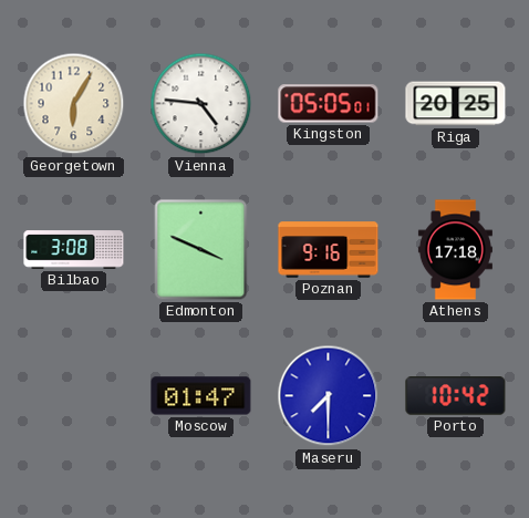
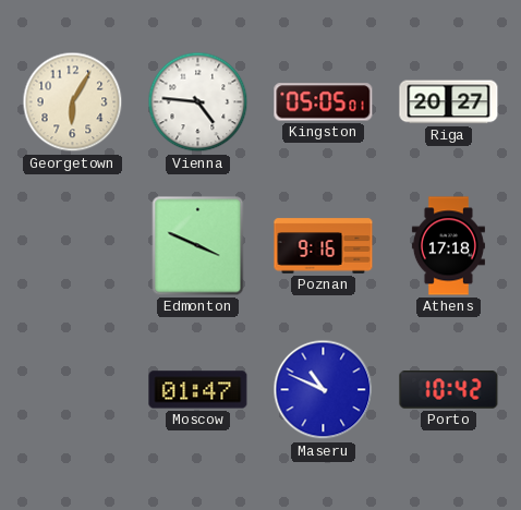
Riga: 20:25 -> 20:27 (449, 102)
Bilbao: 3:08 -> none (74, 250)
Maseru: 7:30 -> 10:49 (324, 390)
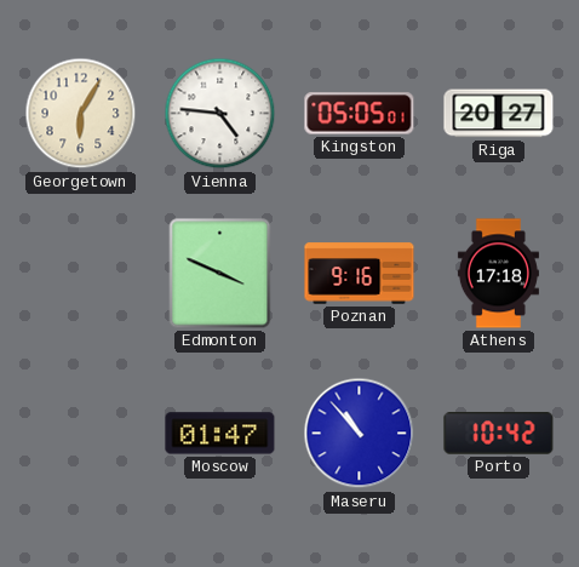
Maseru: 10:49 -> 10:53 (360, 434)
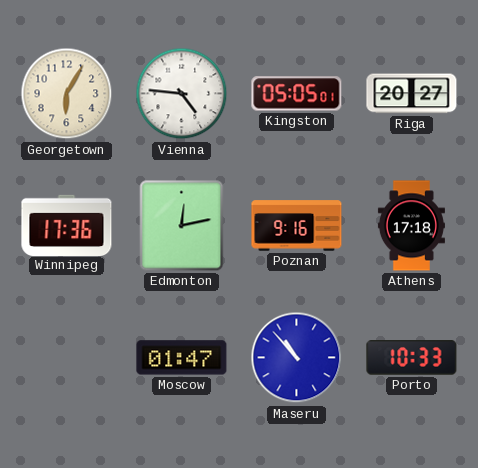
Winnipeg: none -> 17:36 (67, 225)
Edmonton: 3:49 -> 12:13 (182, 226)
Porto: 10:42 -> 10:33 (412, 358)
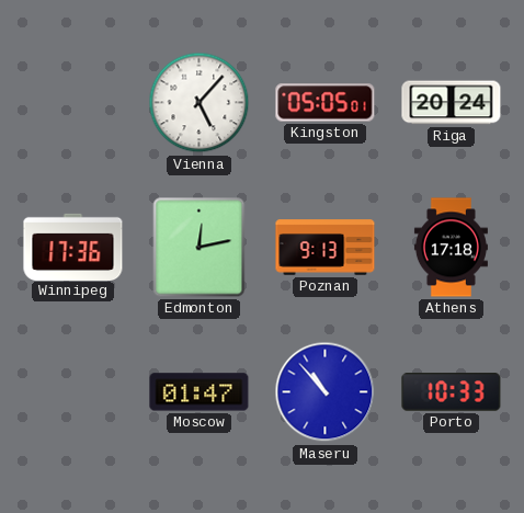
Georgetown: 6:05 -> none (67, 94)
Vienna: 4:46 -> 5:07 (200, 103)
Riga: 20:27 -> 20:24 (452, 103)
Poznan: 9:16 -> 9:13 (326, 248)
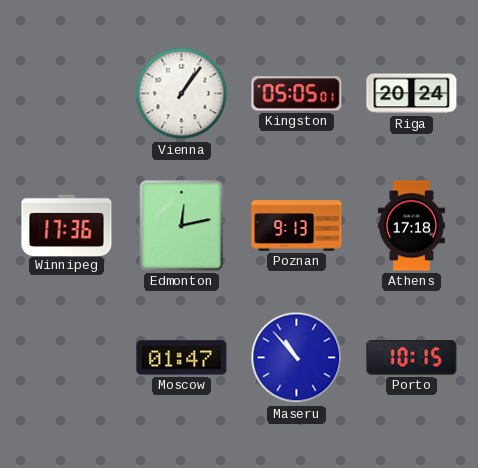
Vienna: 5:07 -> 1:06 (182, 94)
Porto: 10:33 -> 10:15 (412, 358)
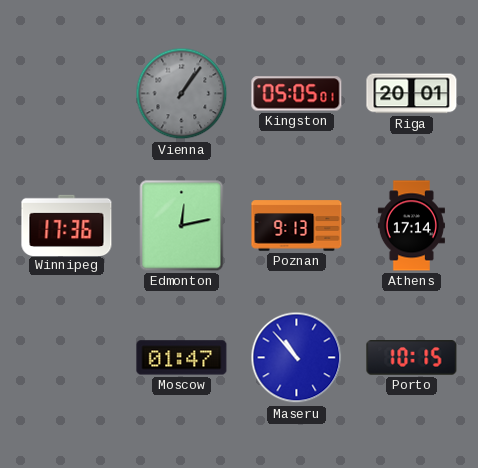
Vienna dial: white -> grey (182, 94)
Riga: 20:24 -> 20:01 (412, 94)
Athens: 17:18 -> 17:14 (411, 226)
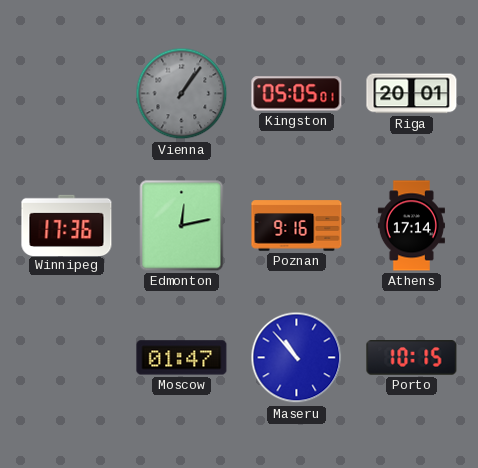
Poznan: 9:13 -> 9:16 (297, 226)
